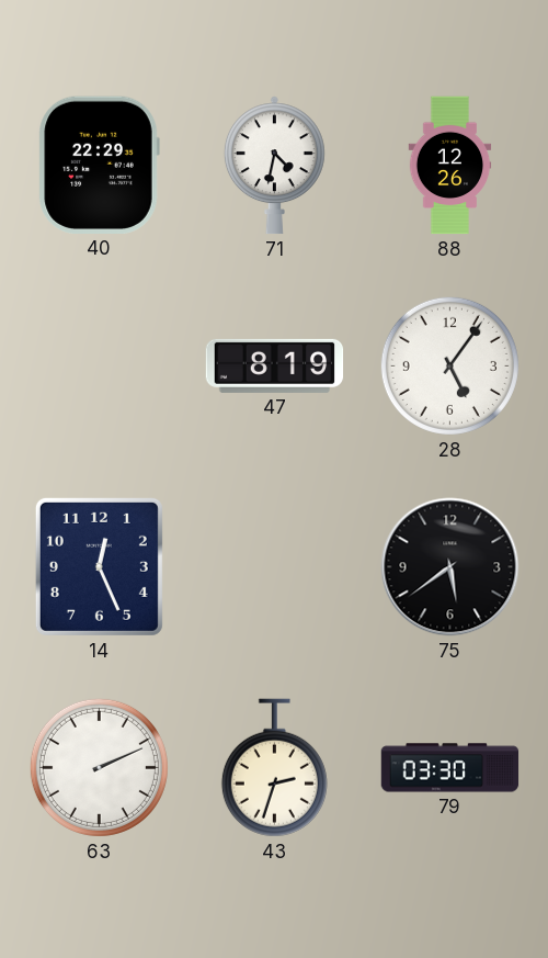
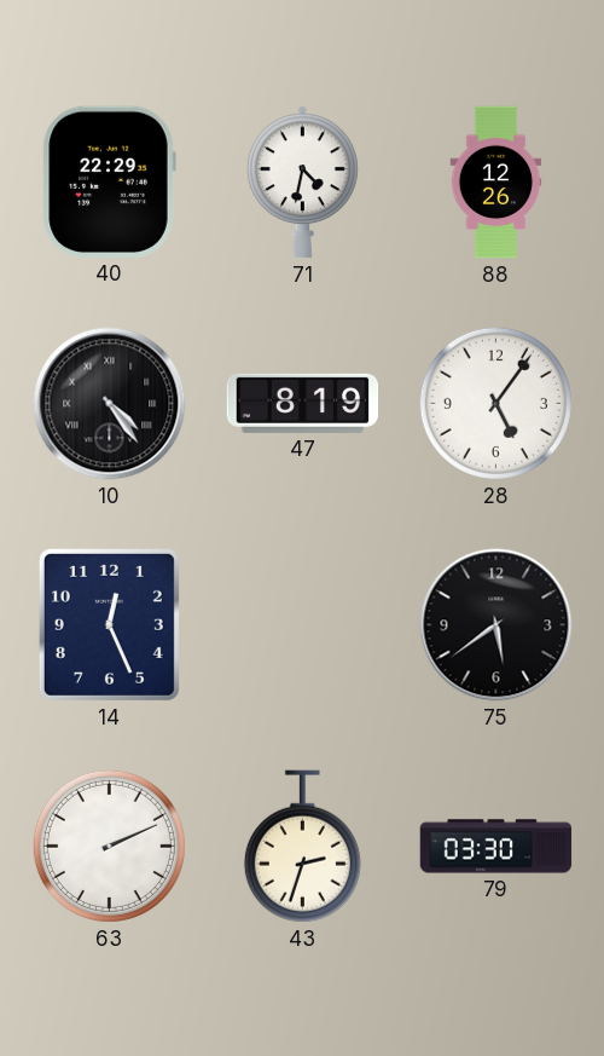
10: none -> 4:24 (110, 404)
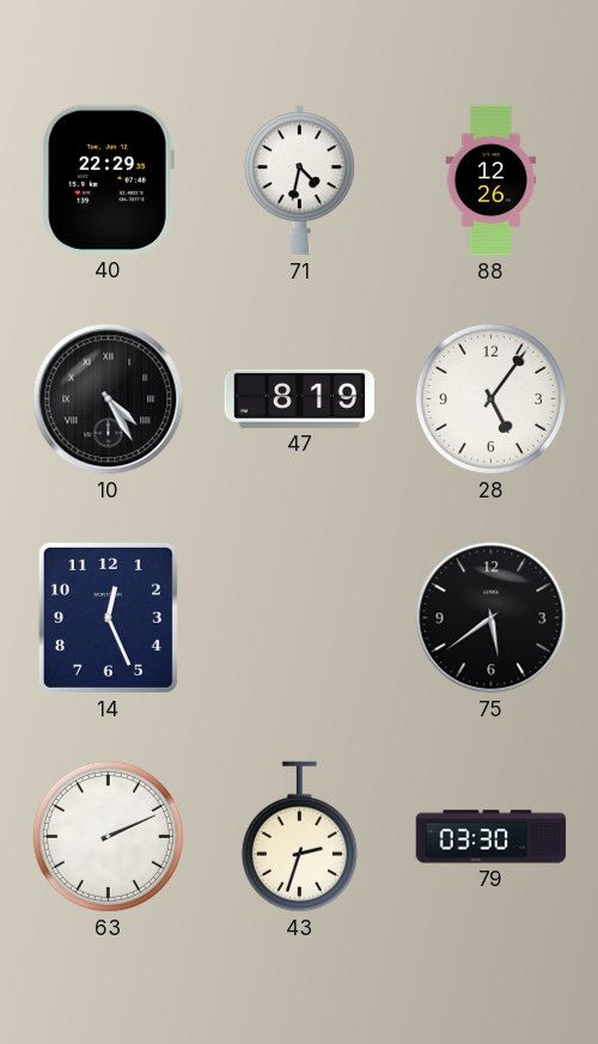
10: 4:24 -> 4:25 (109, 399)
